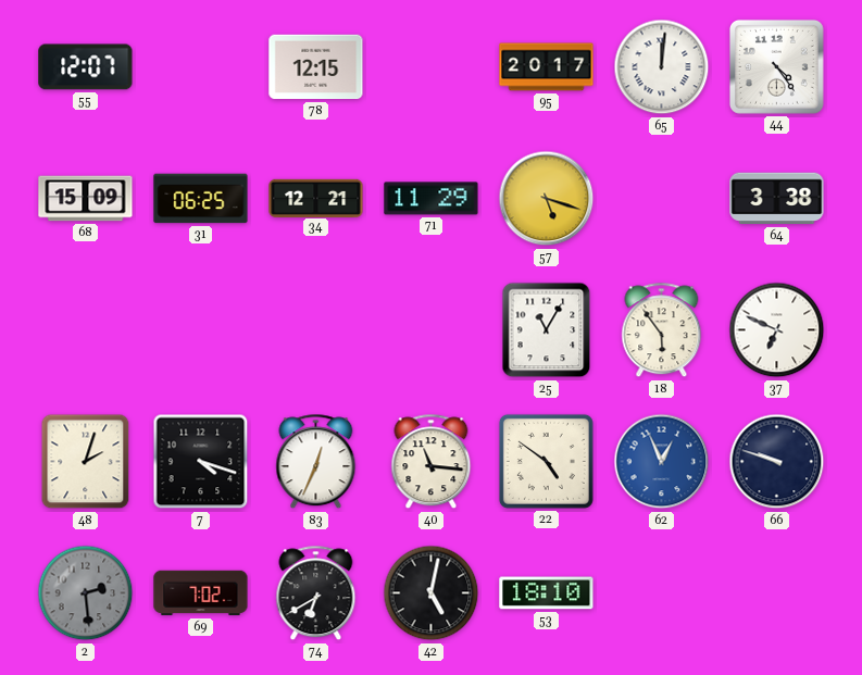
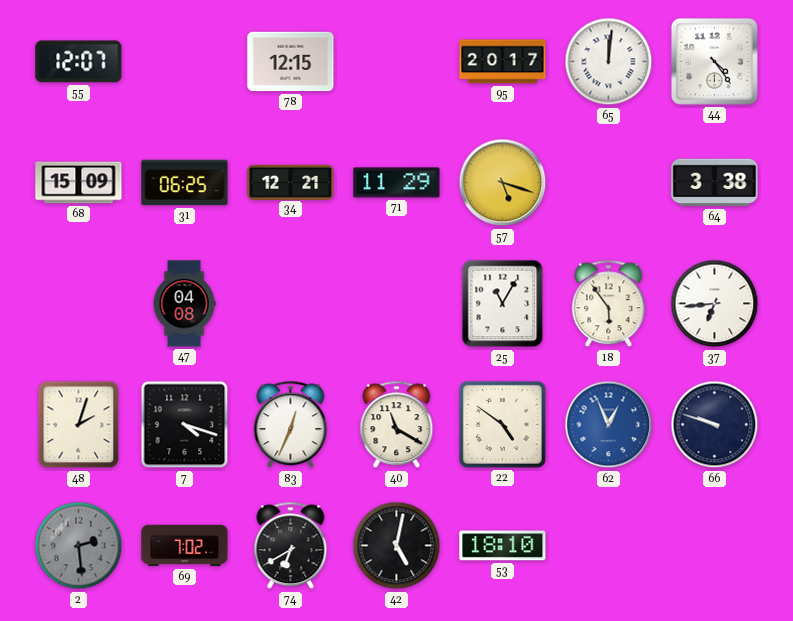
47: none -> 04:08 (184, 304)
37: 6:49 -> 6:44 (715, 304)
40: 11:16 -> 11:20 (397, 425)
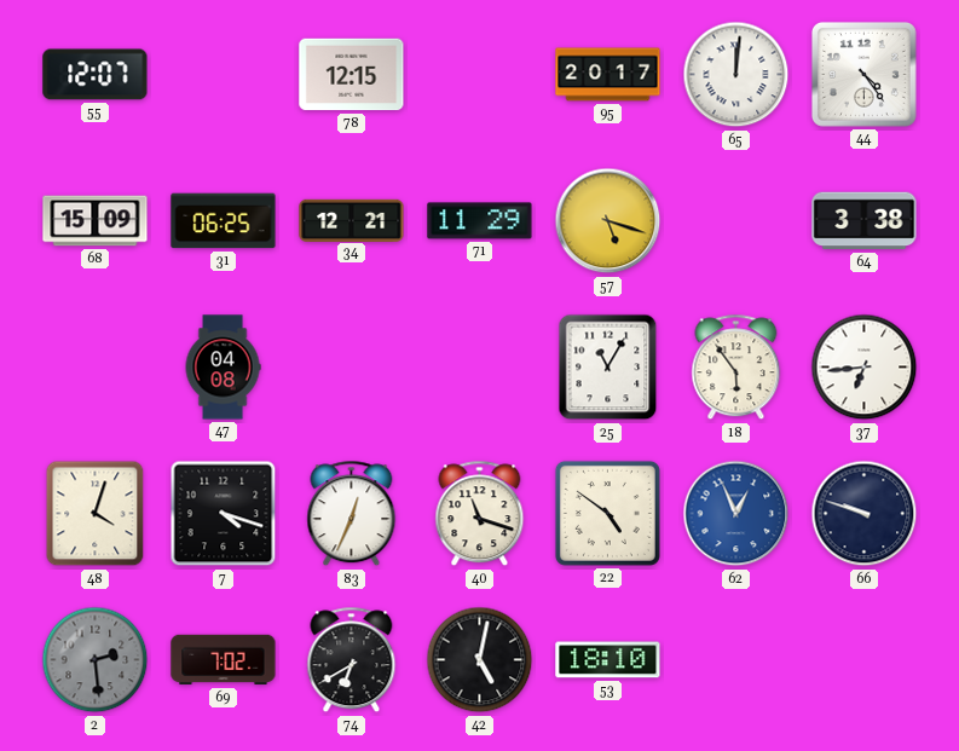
48: 2:03 -> 4:03 (96, 514)
40: 11:20 -> 11:18 (480, 514)
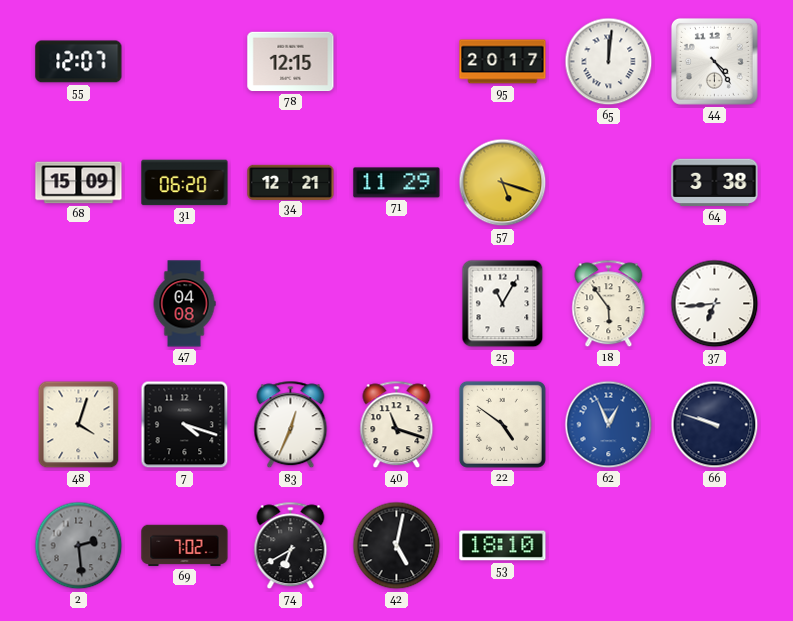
31: 06:25 -> 06:20 (185, 183)
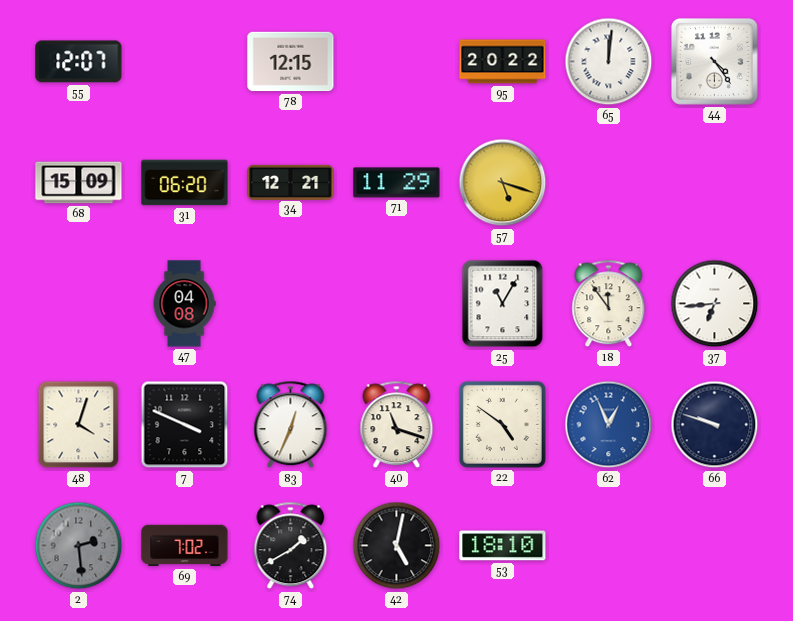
95: 20:17 -> 20:22 (503, 62)
64: 3:38 -> none (715, 183)
18: 5:54 -> 11:54 (609, 304)
7: 4:18 -> 3:49 (185, 425)
74: 6:40 -> 1:40 (291, 546)
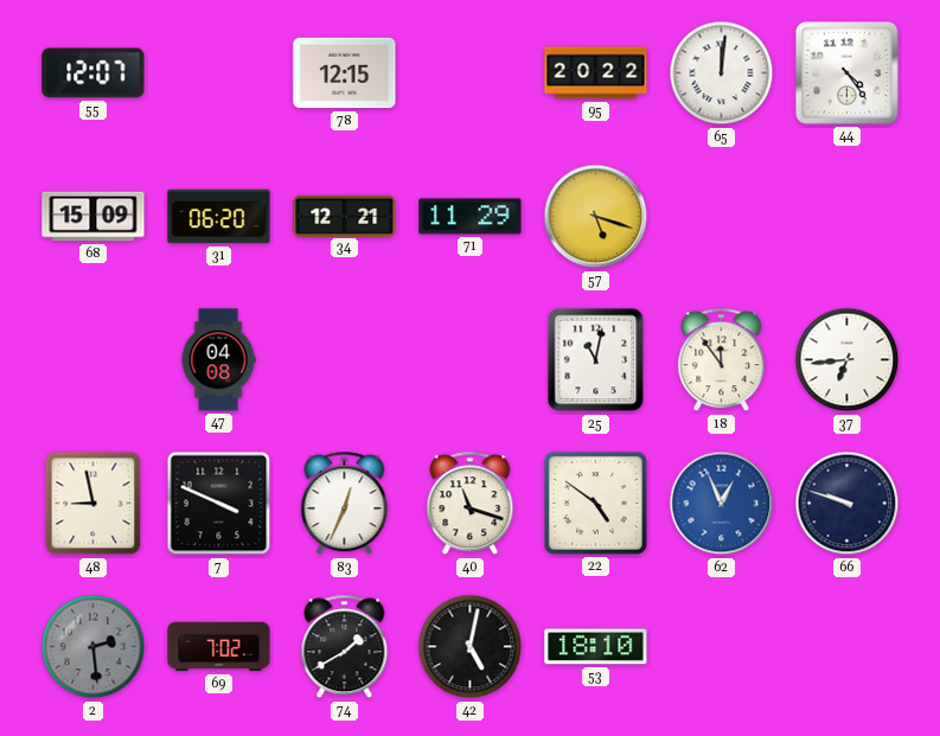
25: 11:05 -> 11:02 (596, 360)
48: 4:03 -> 8:58 (94, 504)
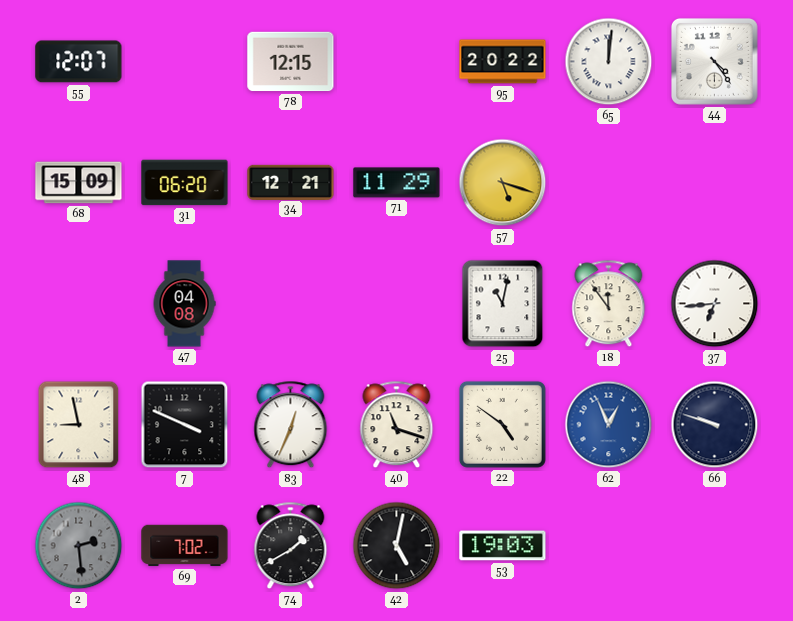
53: 18:10 -> 19:03 (503, 546)
